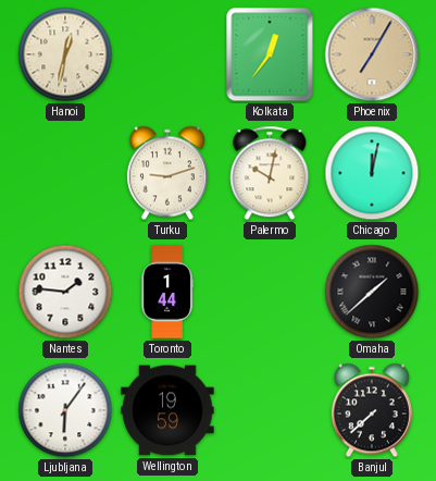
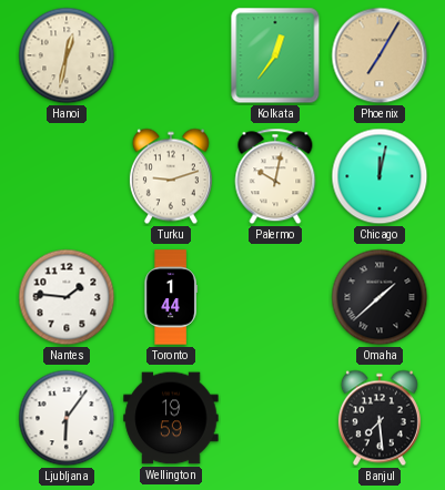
Banjul: 7:38 -> 7:29 (380, 418)
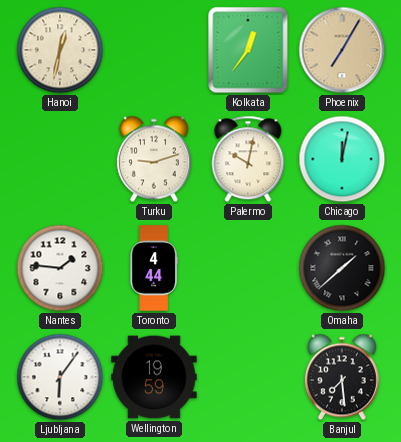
Toronto: 1:44 -> 4:44 (154, 268)
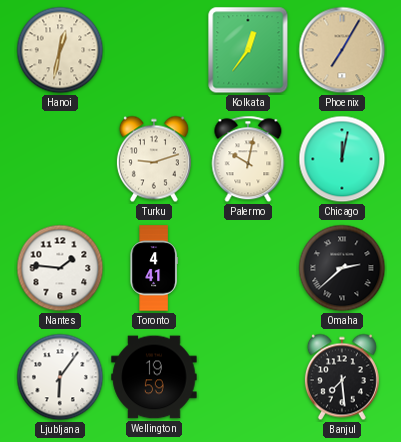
Toronto: 4:44 -> 4:41 (154, 268)
Omaha: 1:38 -> 2:38 (342, 268)
